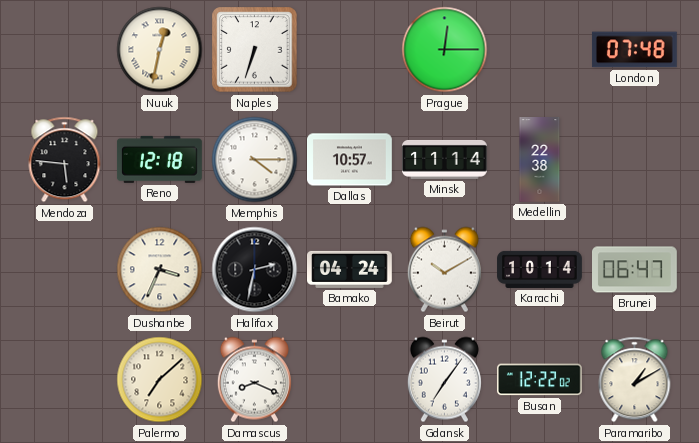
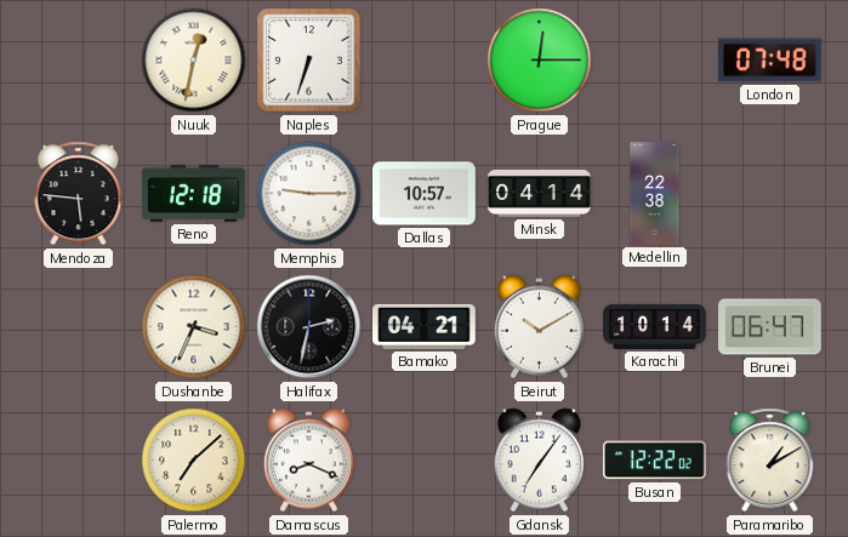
Memphis: 4:15 -> 9:15 (309, 194)
Minsk: 11:14 -> 04:14 (540, 193)
Bamako: 04:24 -> 04:21 (425, 326)
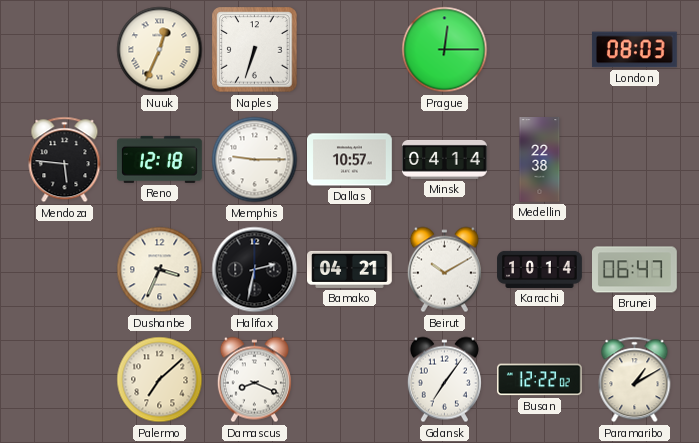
Nuuk: 12:32 -> 12:34 (160, 50)
London: 07:48 -> 08:03 (634, 50)
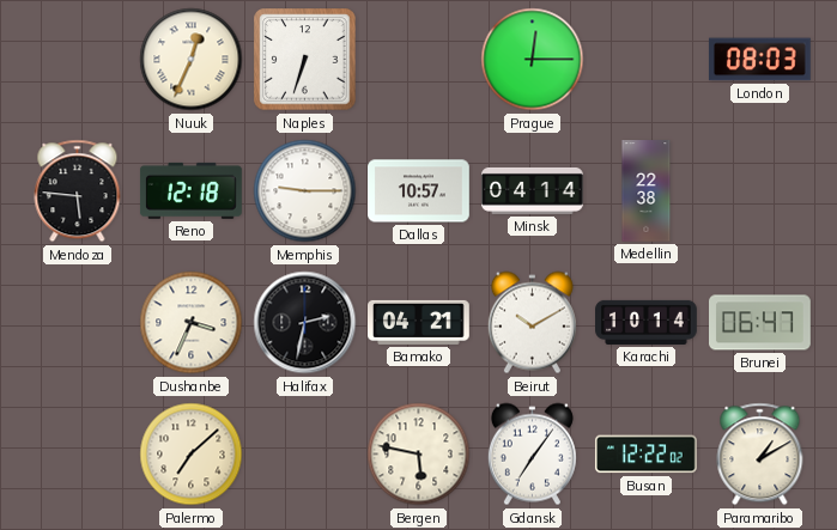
Damascus: 8:19 -> none (254, 380)
Bergen: none -> 5:47 (419, 455)
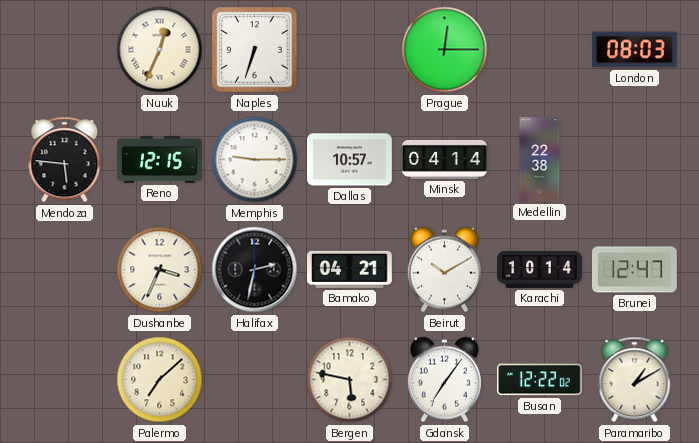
Reno: 12:18 -> 12:15 (160, 159)
Brunei: 06:47 -> 12:47 (635, 270)
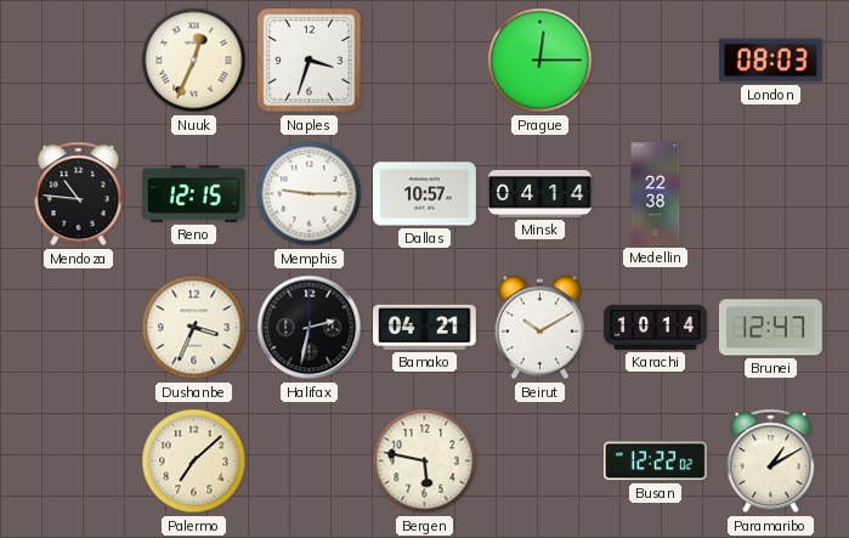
Naples: 6:33 -> 3:33 (310, 61)
Mendoza: 5:46 -> 10:46 (79, 194)
Gdansk: 7:06 -> none (444, 380)
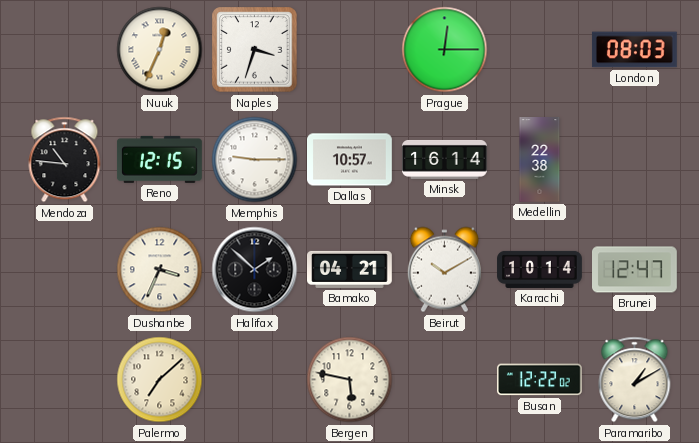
Minsk: 04:14 -> 16:14 (445, 159)
Halifax: 2:32 -> 1:52 (255, 270)
